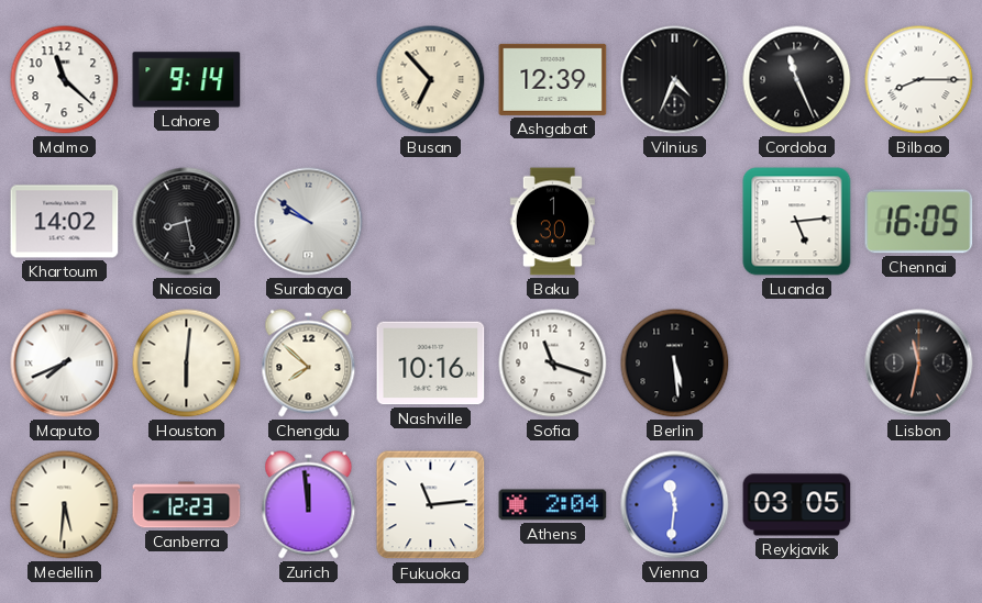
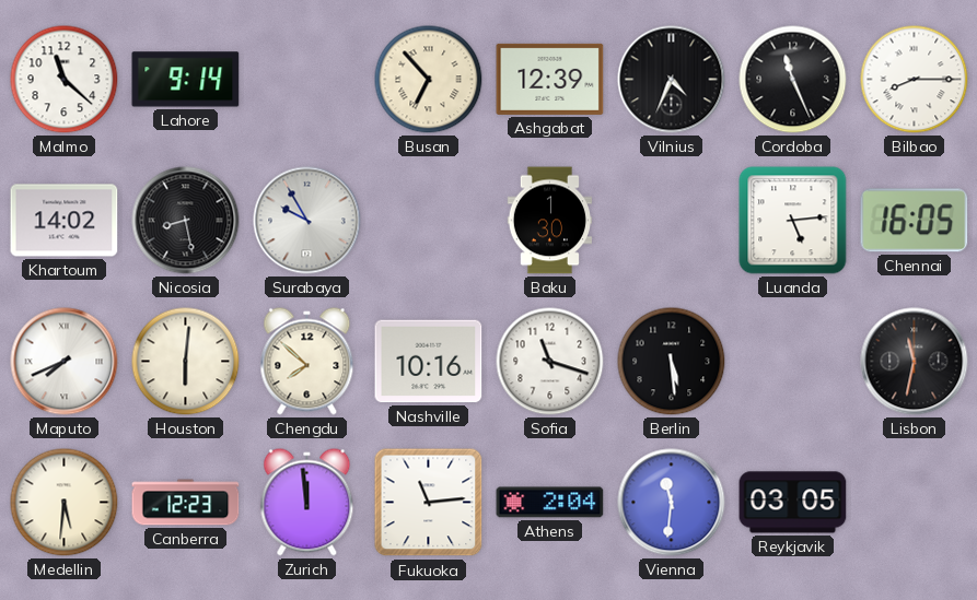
Surabaya: 9:51 -> 9:55 (307, 221)
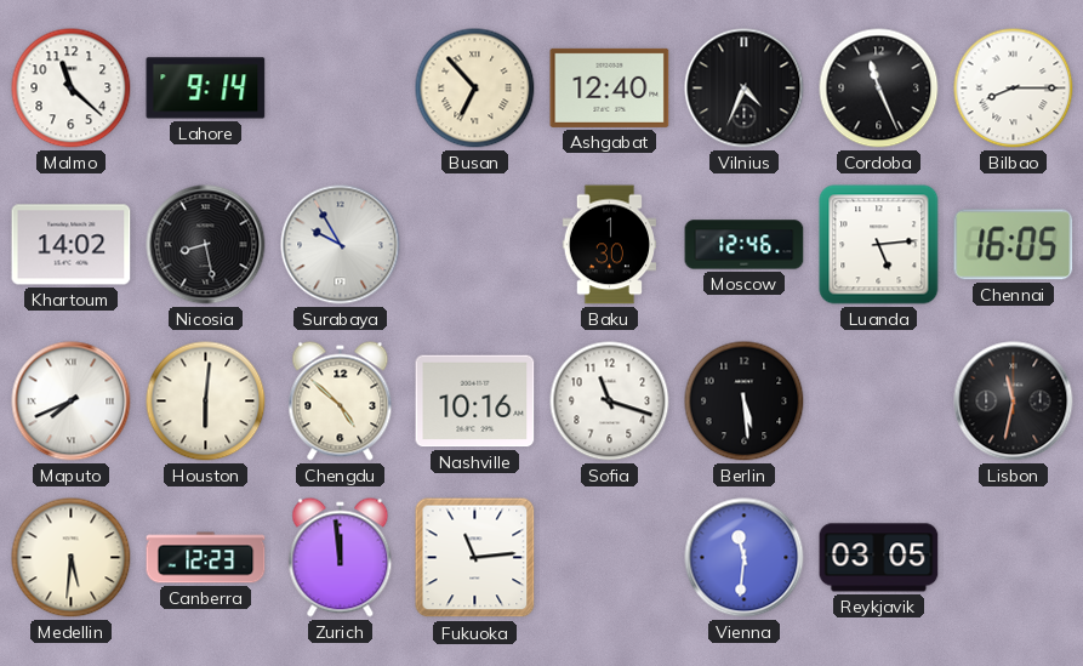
Ashgabat: 12:39 -> 12:40 (610, 87)
Moscow: none -> 12:46 (745, 245)
Chengdu: 7:52 -> 4:52 (341, 402)
Athens: 2:04 -> none (550, 503)
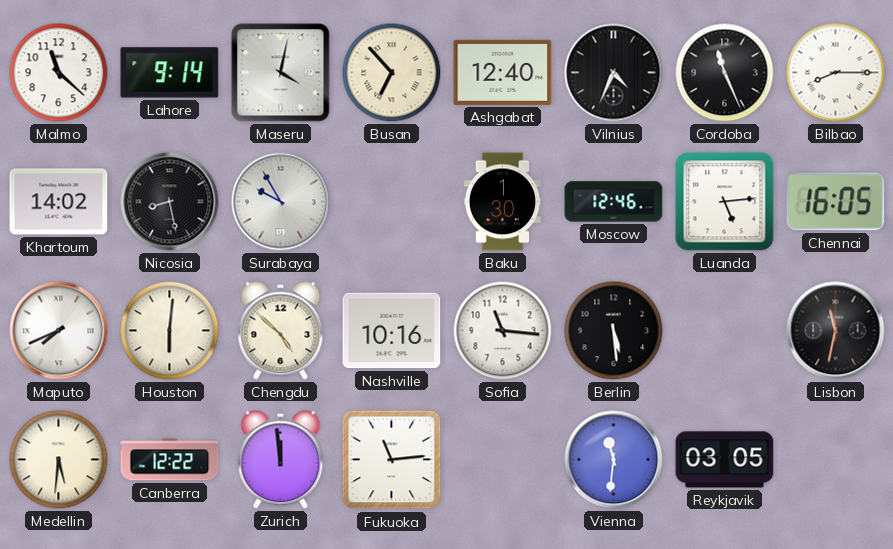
Maseru: none -> 4:02 (281, 73)
Sofia: 11:18 -> 11:16 (503, 331)
Canberra: 12:23 -> 12:22 (170, 460)
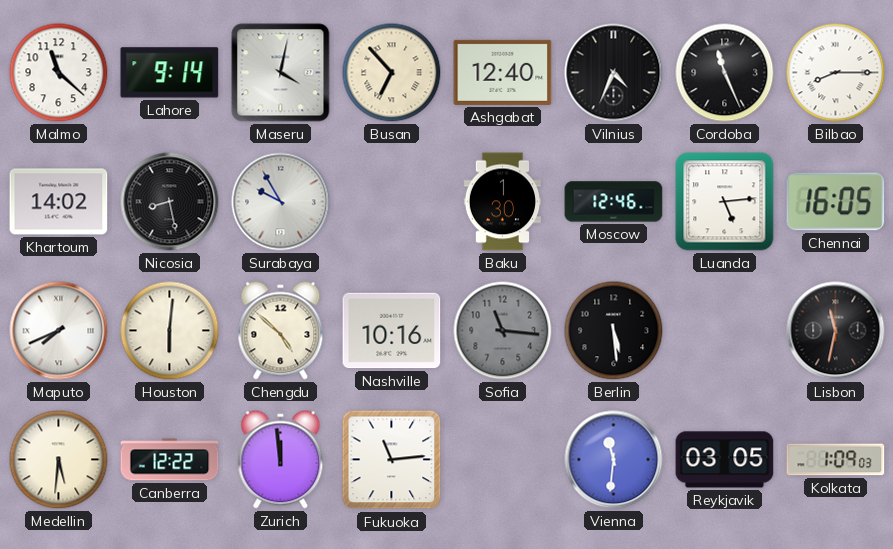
Sofia dial: white -> grey (503, 331)
Kolkata: none -> 1:09 (836, 460)
